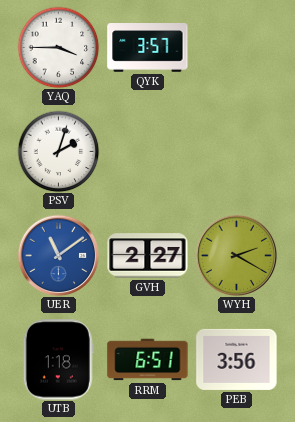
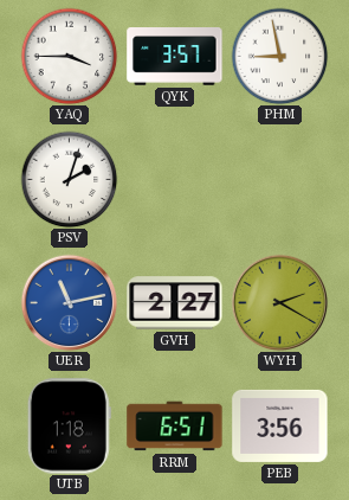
PHM: none -> 8:58 (279, 56)
UER: 11:09 -> 11:13 (69, 302)
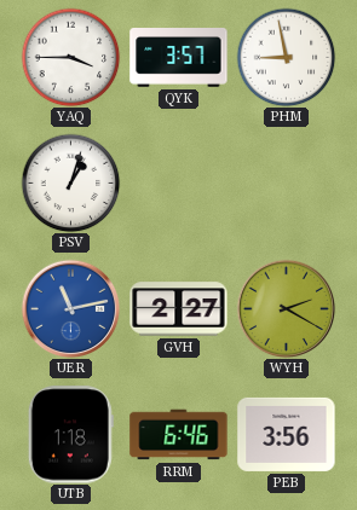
PSV: 2:03 -> 1:03 (70, 182)
RRM: 6:51 -> 6:46 (179, 435)
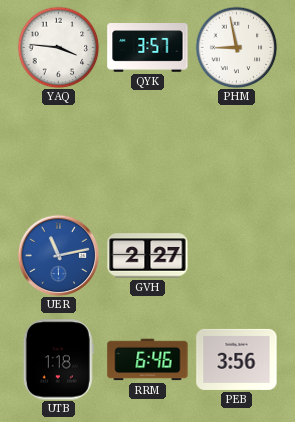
YAQ: 3:45 -> 3:46 (58, 47)
PSV: 1:03 -> none (70, 182)
WYH: 2:20 -> none (286, 308)
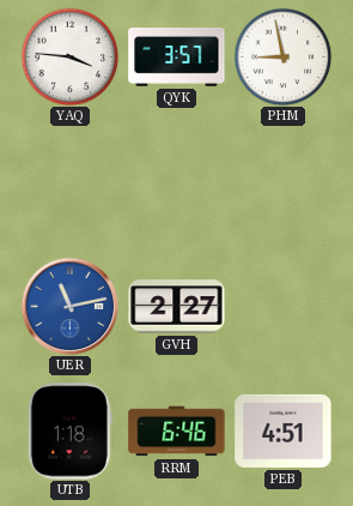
PEB: 3:56 -> 4:51 (284, 430)
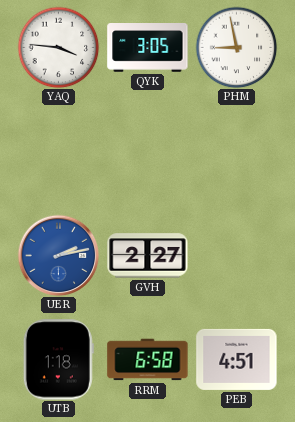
QYK: 3:57 -> 3:05 (148, 48)
UER: 11:13 -> 2:13 (58, 255)
RRM: 6:46 -> 6:58 (148, 360)
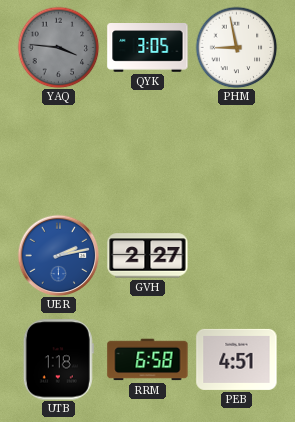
YAQ dial: white -> grey (58, 47)
